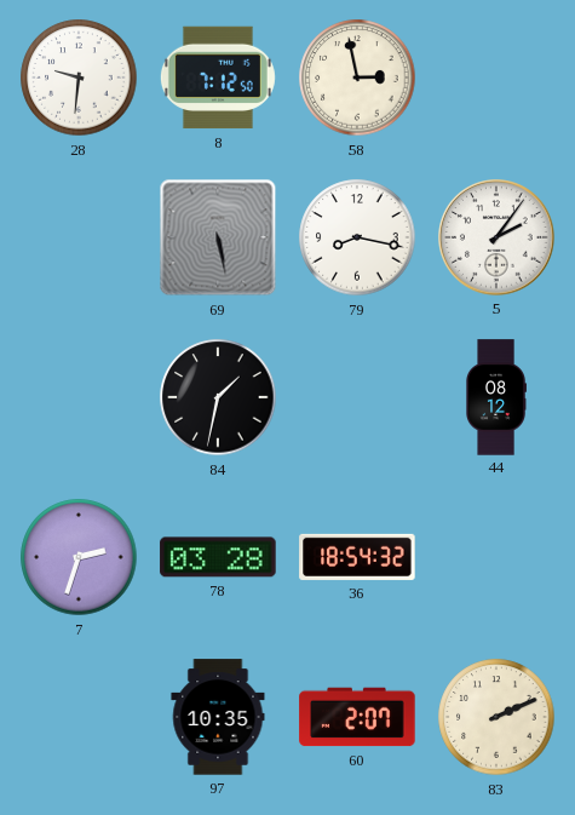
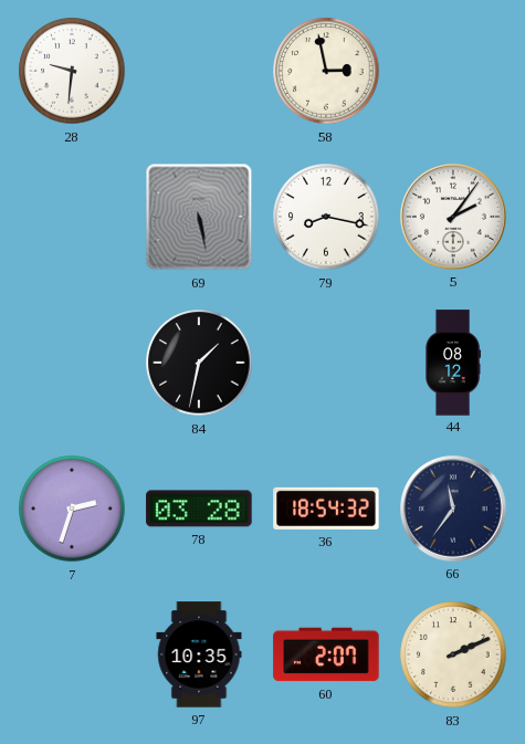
8: 7:12 -> none (218, 78)
66: none -> 11:36 (453, 509)
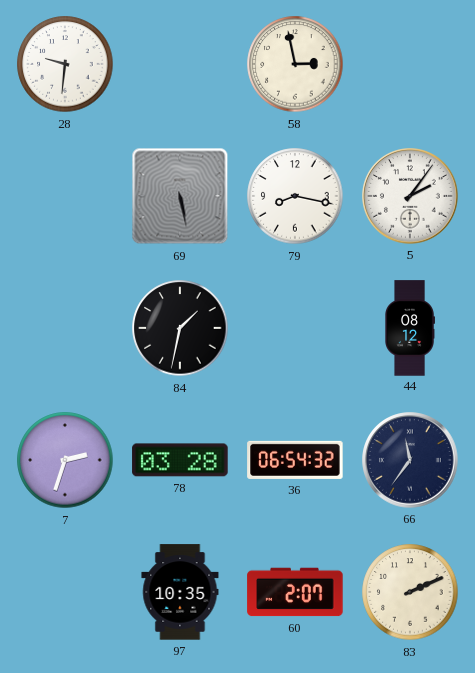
36: 18:54 -> 06:54 (295, 460)
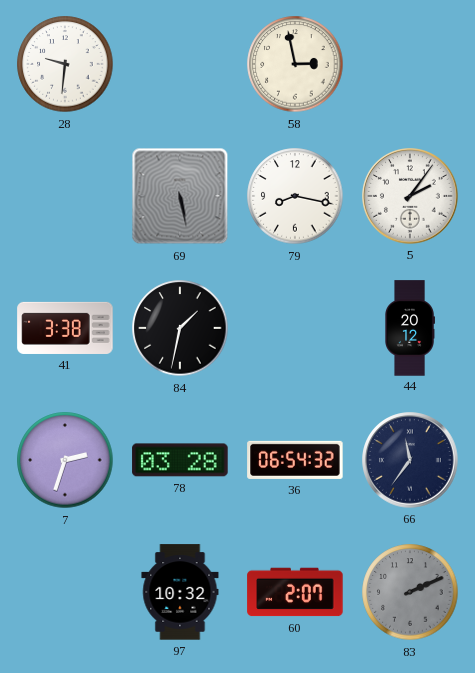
41: none -> 3:38 (65, 328)
44: 08:12 -> 20:12 (410, 328)
97: 10:35 -> 10:32 (180, 592)
83 dial: cream -> grey (410, 592)
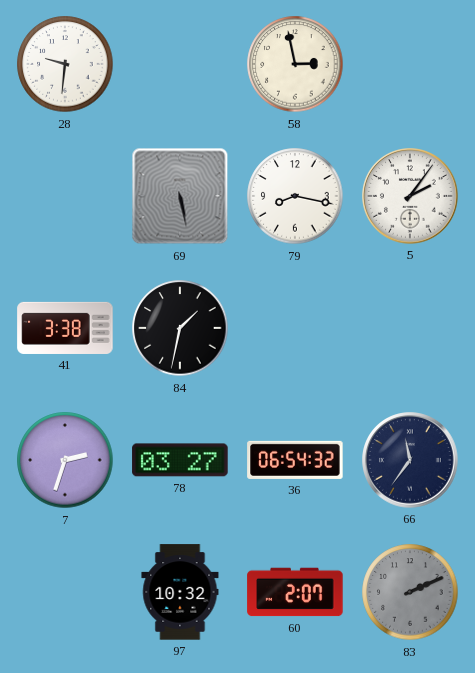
44: 20:12 -> none (410, 328)
78: 03:28 -> 03:27 (180, 460)
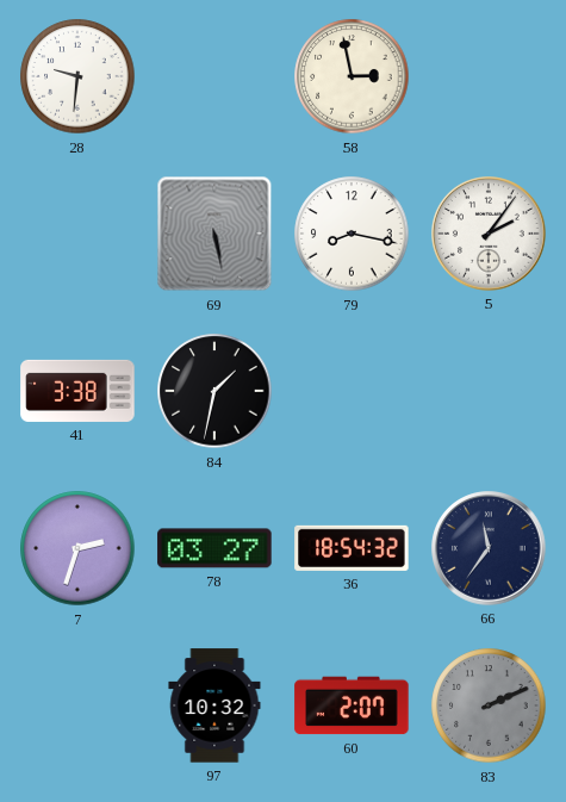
36: 06:54 -> 18:54 (352, 548)
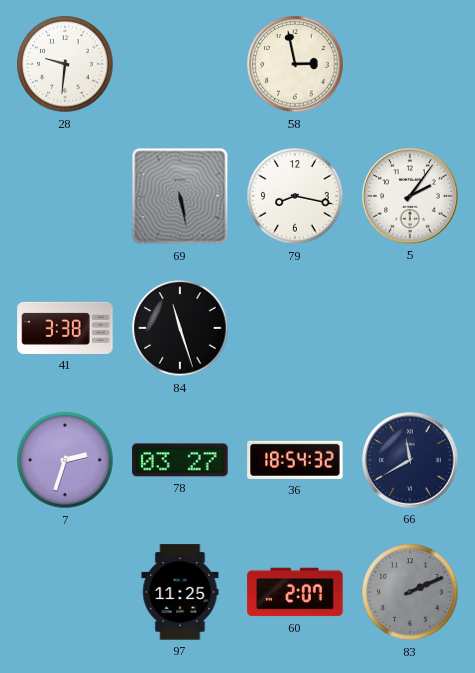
84: 1:32 -> 11:27 (180, 328)
66: 11:36 -> 11:40 (410, 460)
97: 10:32 -> 11:25 (180, 592)
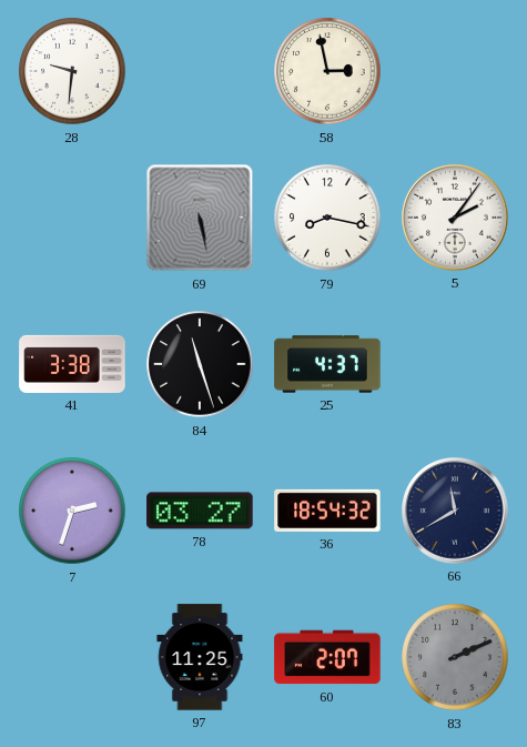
25: none -> 4:37 (327, 364)
